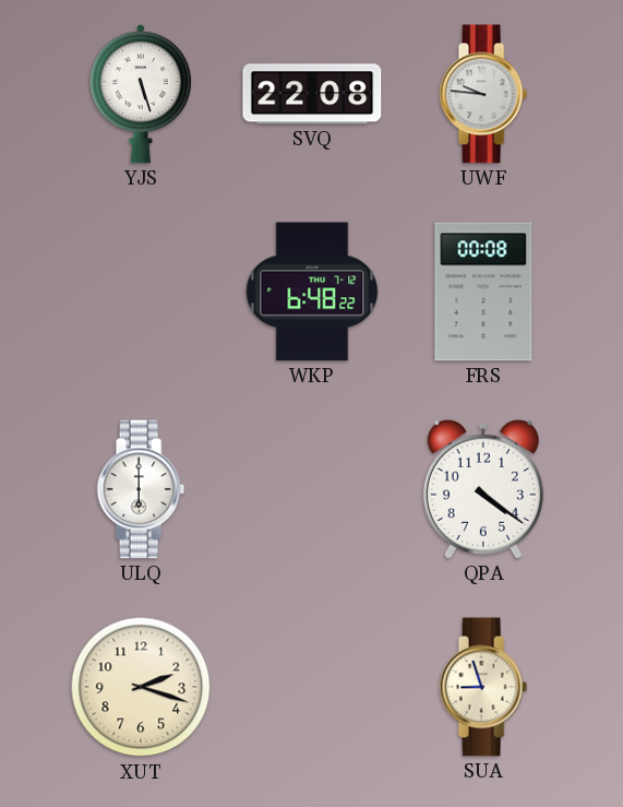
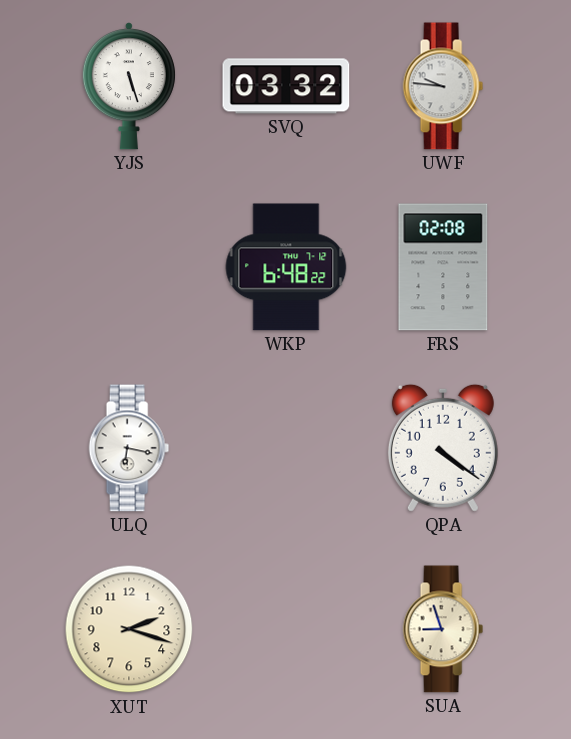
SVQ: 22:08 -> 03:32 (286, 86)
FRS: 00:08 -> 02:08 (443, 267)
ULQ: 6:00 -> 6:17 (129, 448)
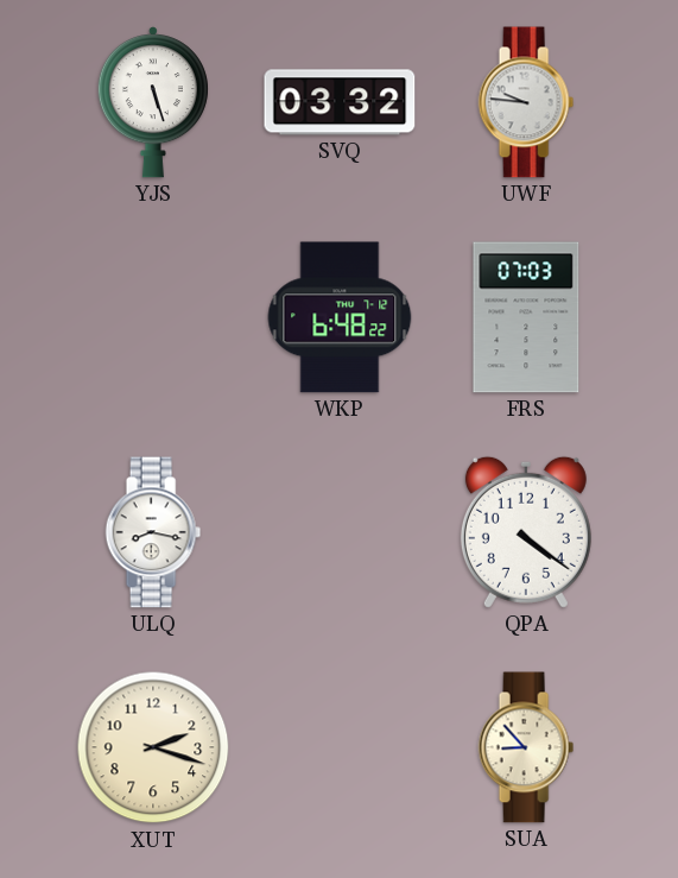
FRS: 02:08 -> 07:03 (526, 317)
ULQ: 6:17 -> 8:17 (153, 532)
SUA: 8:57 -> 8:53 (526, 747)
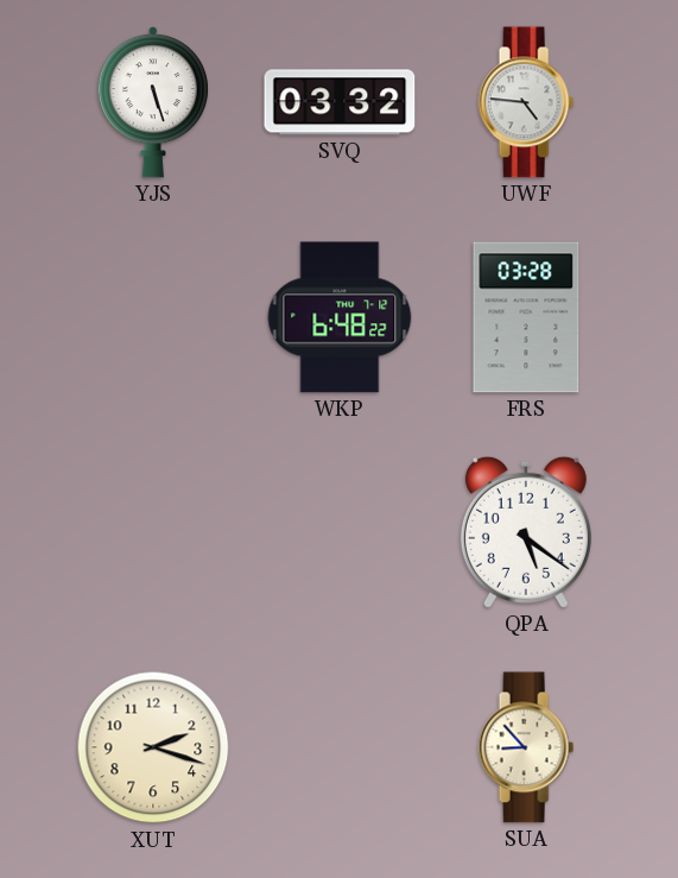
UWF: 9:46 -> 4:46 (526, 102)
FRS: 07:03 -> 03:28 (526, 317)
ULQ: 8:17 -> none (153, 532)
QPA: 4:21 -> 5:21 (526, 532)
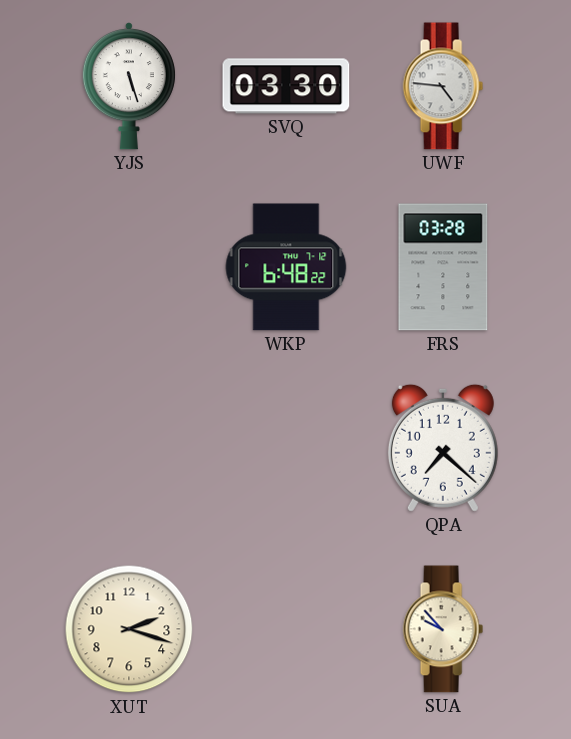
SVQ: 03:32 -> 03:30 (286, 86)
QPA: 5:21 -> 7:22 (443, 448)
SUA: 8:53 -> 9:53 (443, 629)
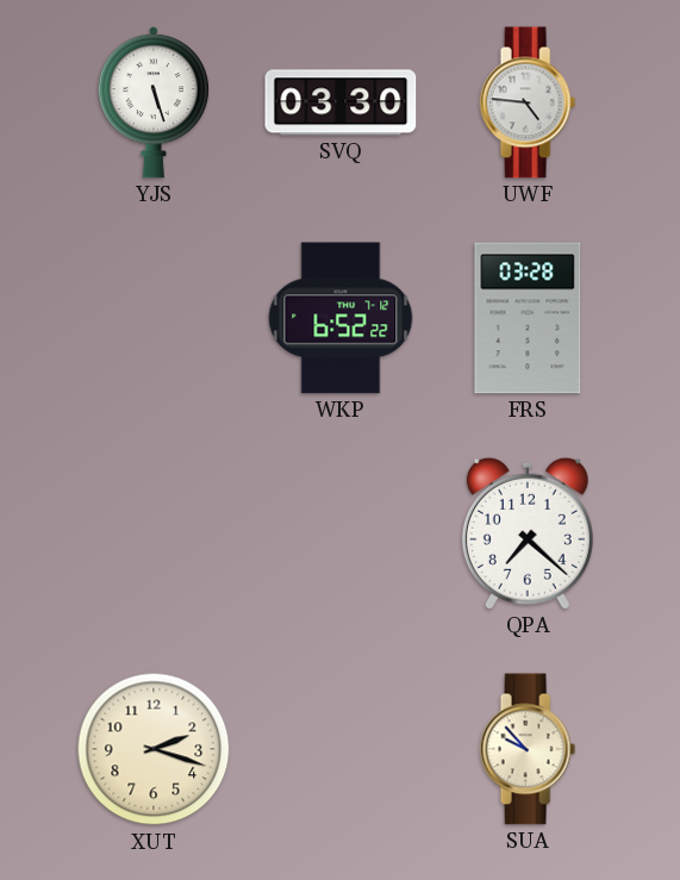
WKP: 6:48 -> 6:52 (341, 318)
